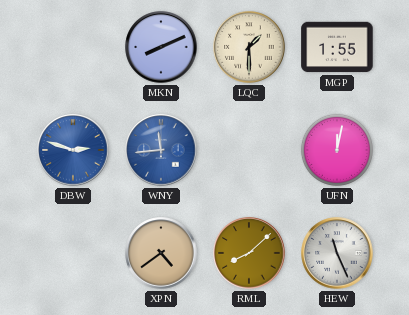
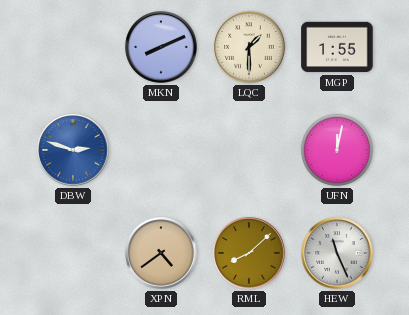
WNY: 11:44 -> none (161, 150)
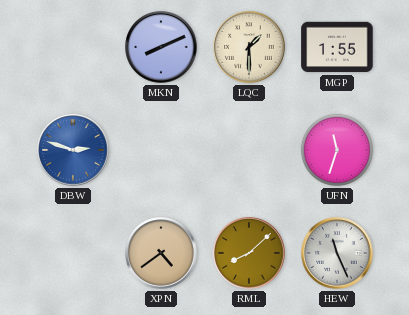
UFN: 12:02 -> 11:33 (337, 150)
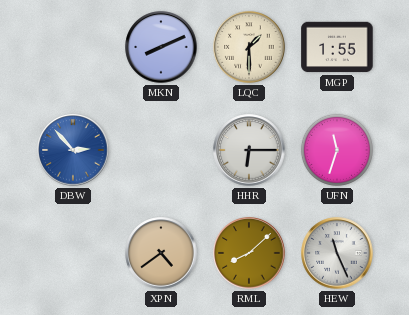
DBW: 2:48 -> 2:53 (73, 150)
HHR: none -> 6:15 (249, 150)
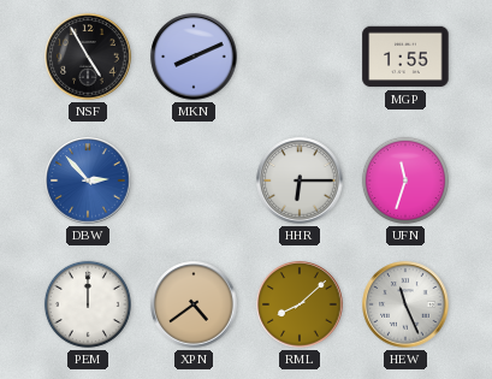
NSF: none -> 4:55 (88, 57)
LQC: 1:30 -> none (249, 47)
PEM: none -> 12:00 (88, 304)
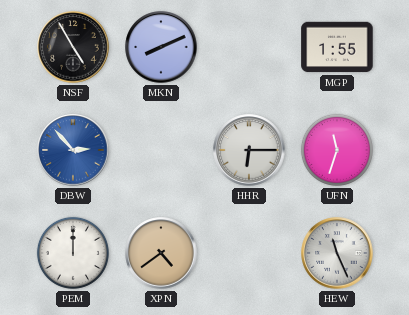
RML: 8:08 -> none (300, 304)
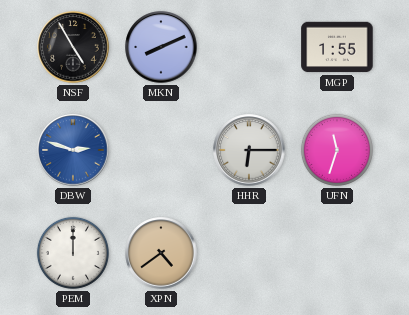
DBW: 2:53 -> 2:48 (73, 150)
HEW: 11:26 -> none (337, 253)
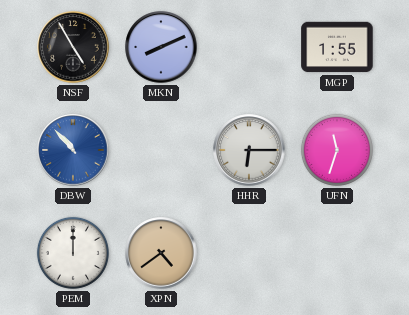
DBW: 2:48 -> 10:53 (73, 150)
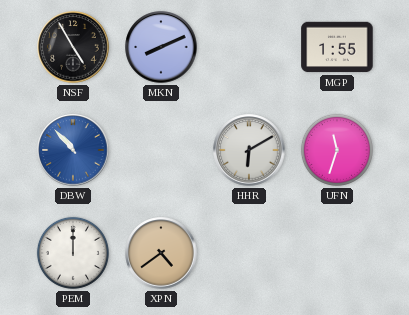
HHR: 6:15 -> 6:10 (249, 150)
